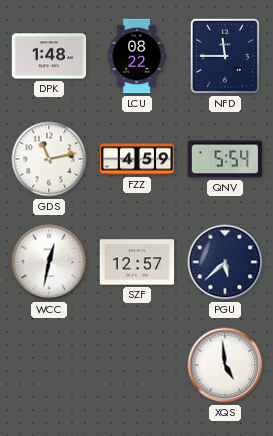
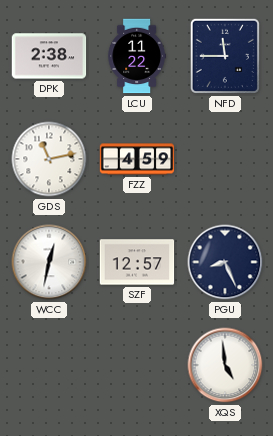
DPK: 1:48 -> 2:38 (49, 56)
LCU: 08:22 -> 11:22 (137, 56)
QNV: 5:54 -> none (225, 159)
PGU: 5:38 -> 8:26 (225, 262)
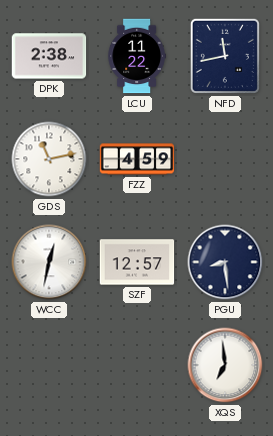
NFD: 11:45 -> 11:43 (225, 56)
PGU: 8:26 -> 8:29 (225, 262)
XQS: 4:59 -> 6:59 (225, 365)
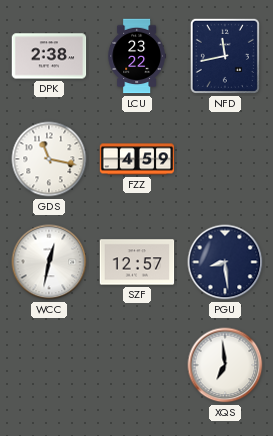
LCU: 11:22 -> 23:22 (137, 56)
GDS: 11:13 -> 11:17 (49, 159)
